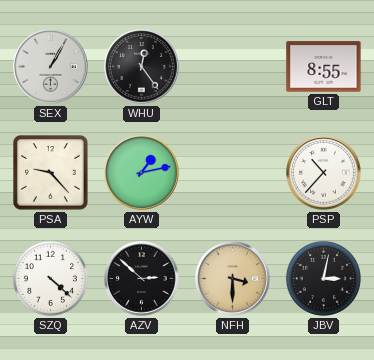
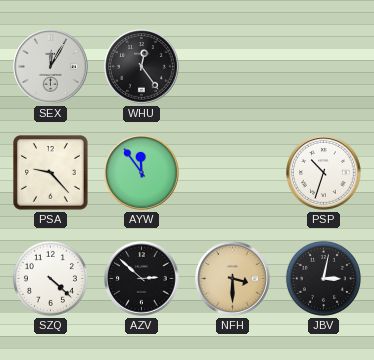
SEX: 1:05 -> 12:05 (51, 67)
GLT: 8:55 -> none (324, 67)
AYW: 1:13 -> 11:54 (142, 173)
PSP: 10:37 -> 10:33 (324, 173)
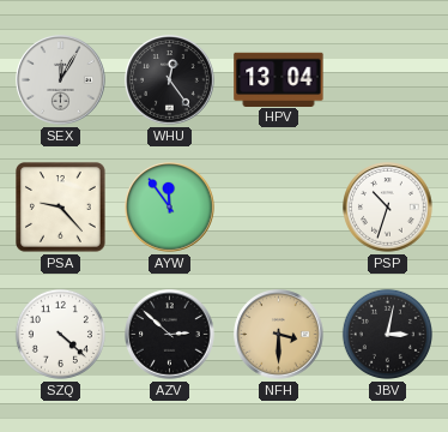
HPV: none -> 13:04 (279, 79)
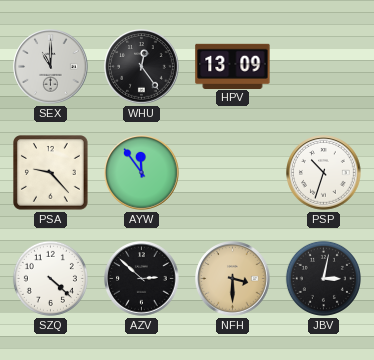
SEX: 12:05 -> 11:00 (51, 67)
HPV: 13:04 -> 13:09 (233, 66)
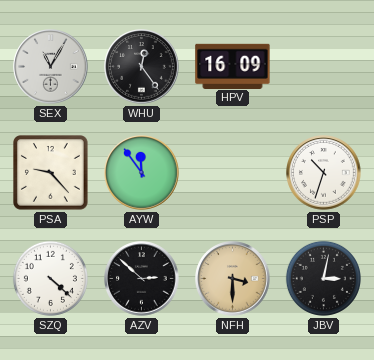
SEX: 11:00 -> 11:05 (51, 67)
HPV: 13:09 -> 16:09 (233, 66)
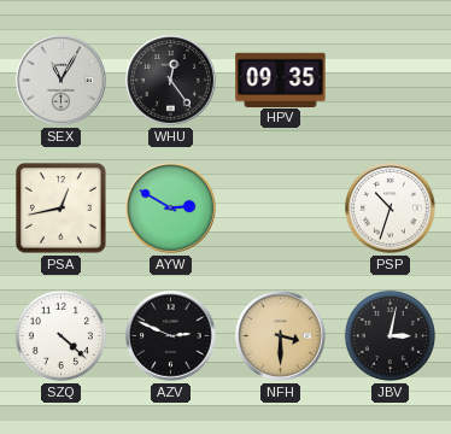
HPV: 16:09 -> 09:35 (281, 80)
PSA: 9:23 -> 12:43 (61, 209)
AYW: 11:54 -> 2:50 (171, 209)
AZV: 2:52 -> 2:49 (171, 336)
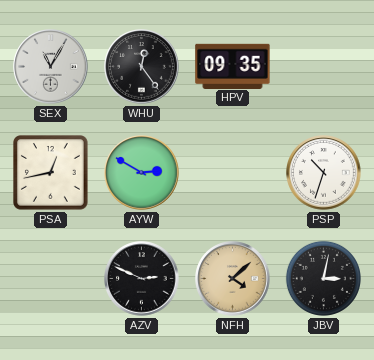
SZQ: 4:22 -> none (60, 335)
NFH: 3:30 -> 4:08 (233, 279)
